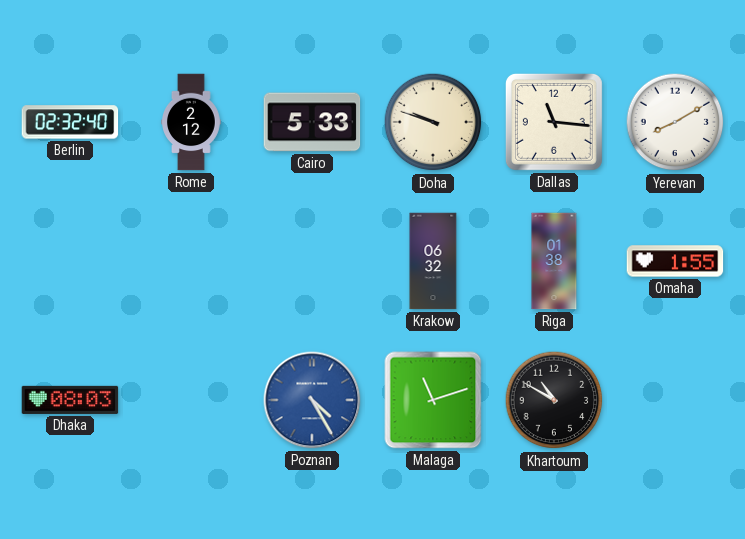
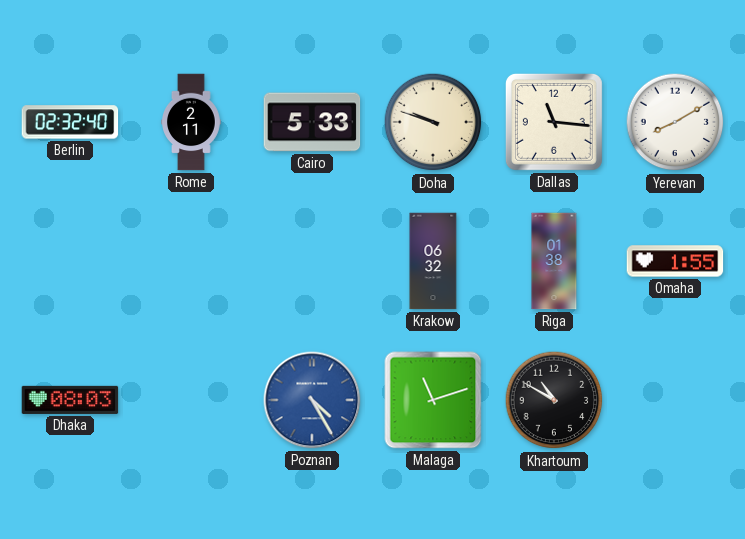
Rome: 2:12 -> 2:11 (192, 122)
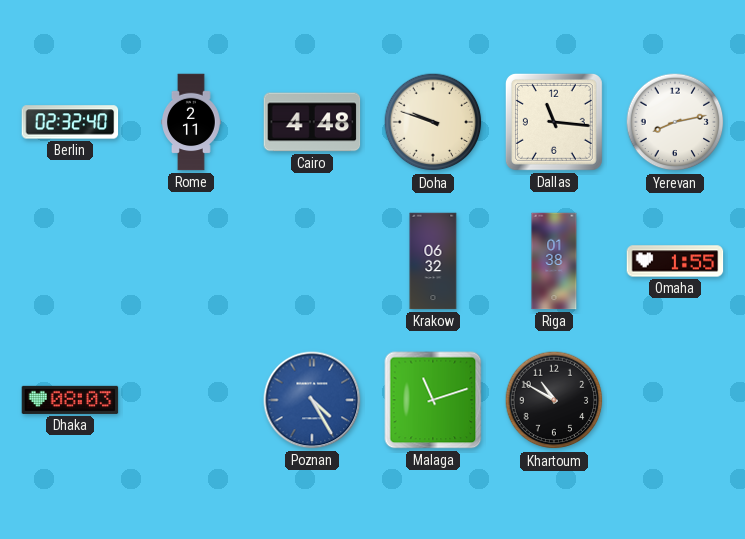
Cairo: 5:33 -> 4:48 (312, 122)
Yerevan: 8:10 -> 8:13 (675, 122)
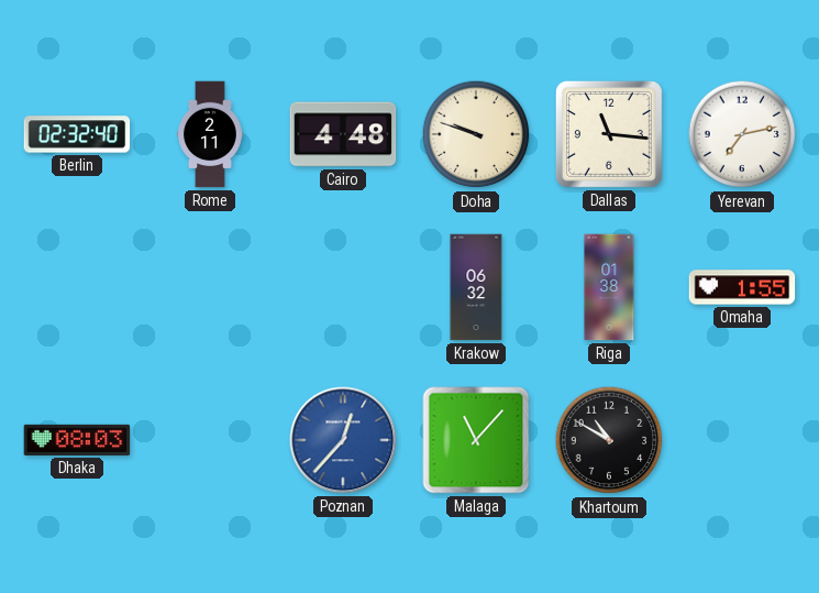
Yerevan: 8:13 -> 7:13 (742, 134)
Poznan: 4:25 -> 12:37 (343, 440)
Malaga: 11:12 -> 11:07 (476, 440)
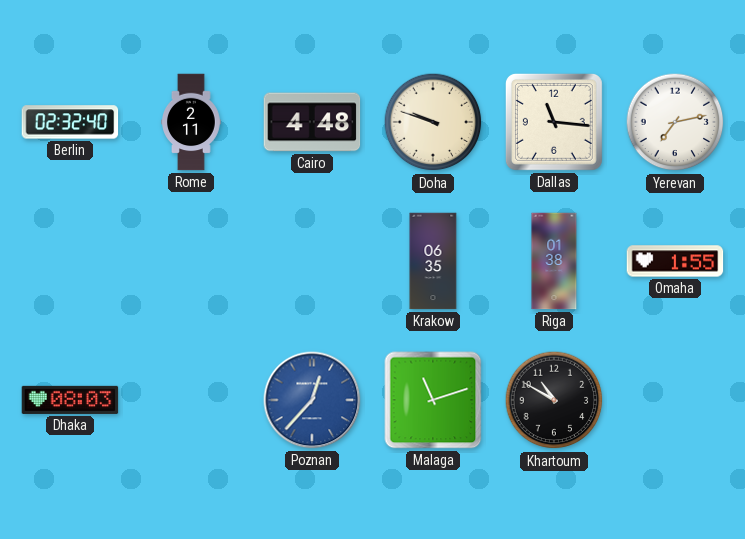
Krakow: 06:32 -> 06:35 (433, 261)
Malaga: 11:07 -> 11:12 (433, 400)
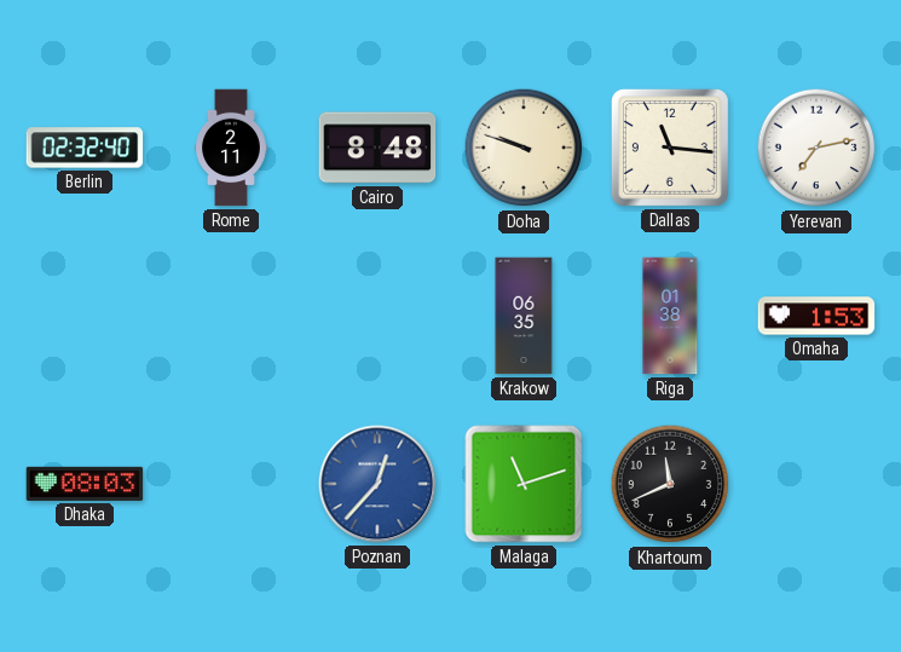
Cairo: 4:48 -> 8:48 (377, 148)
Omaha: 1:55 -> 1:53 (816, 316)
Khartoum: 10:50 -> 11:41 (670, 484)
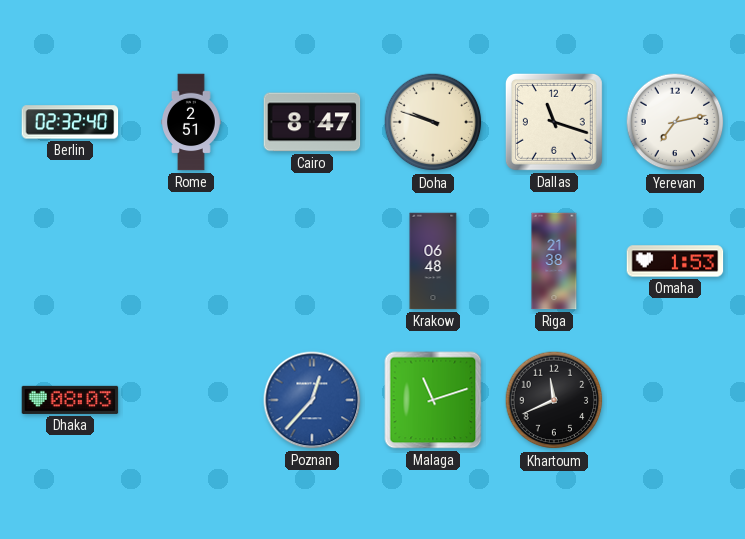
Rome: 2:11 -> 2:51 (192, 122)
Cairo: 8:48 -> 8:47 (312, 122)
Dallas: 11:16 -> 11:18 (554, 122)
Krakow: 06:35 -> 06:48 (433, 261)
Riga: 01:38 -> 21:38 (554, 261)
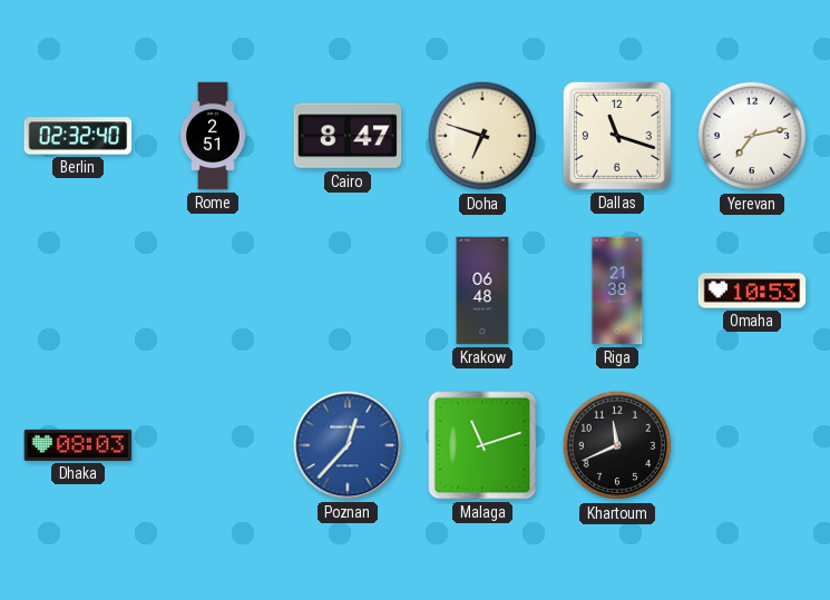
Doha: 9:48 -> 6:48 (482, 136)
Omaha: 1:53 -> 10:53 (752, 291)
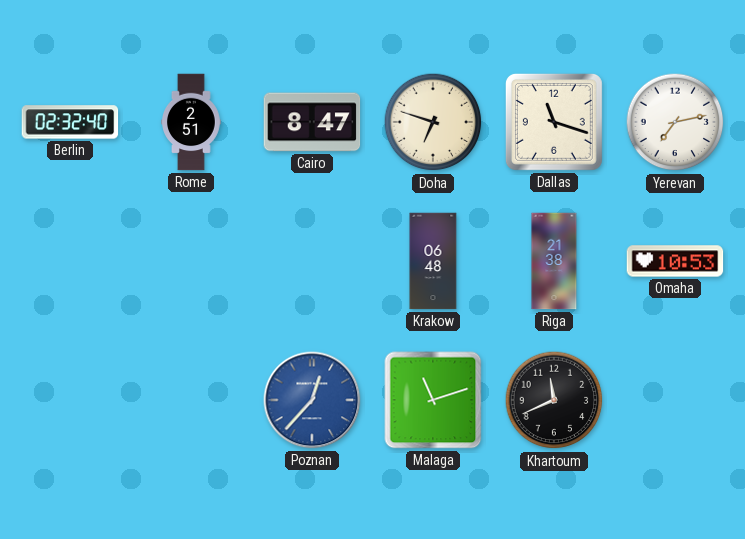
Dhaka: 08:03 -> none (78, 445)
